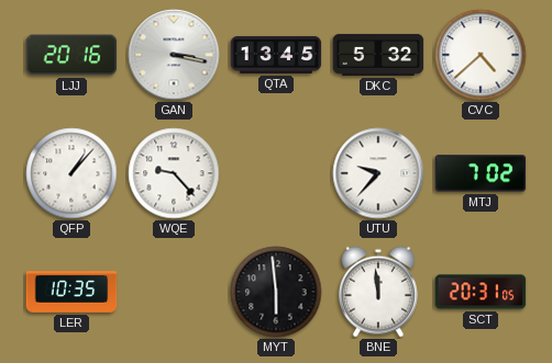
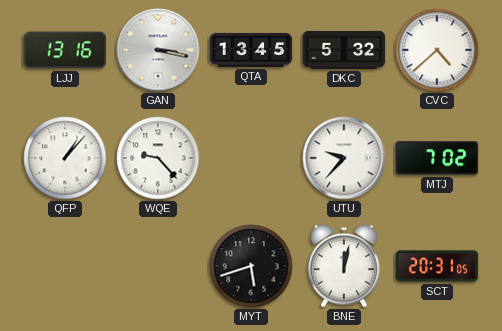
LJJ: 20:16 -> 13:16 (65, 50)
LER: 10:35 -> none (71, 292)
MYT: 5:59 -> 5:42 (251, 266)
BNE: 11:59 -> 12:02 (344, 266)
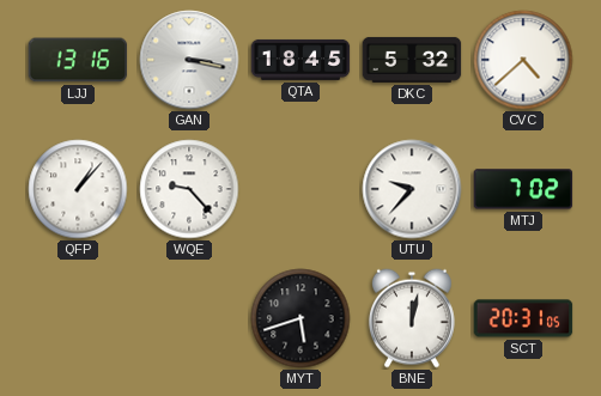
QTA: 13:45 -> 18:45 (300, 60)
